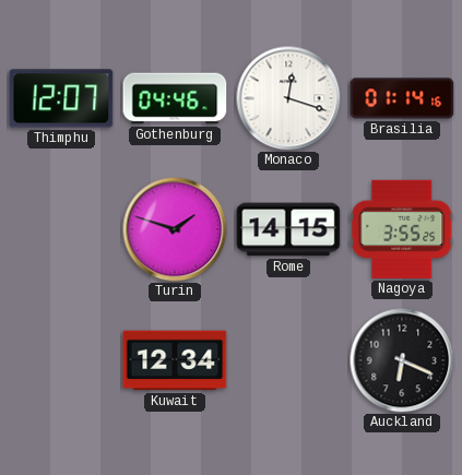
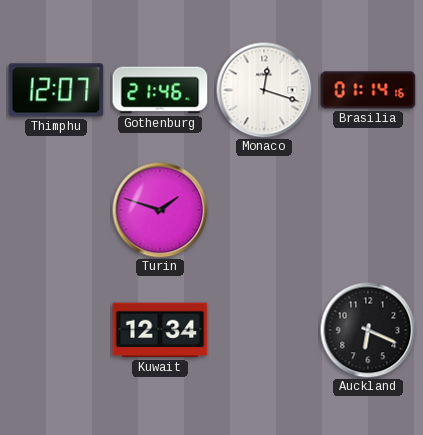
Gothenburg: 04:46 -> 21:46 (160, 90)
Rome: 14:15 -> none (288, 229)
Nagoya: 3:55 -> none (402, 229)
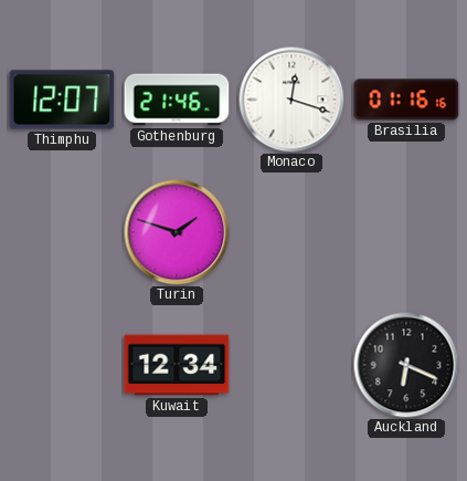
Brasilia: 01:14 -> 01:16 (406, 100)
